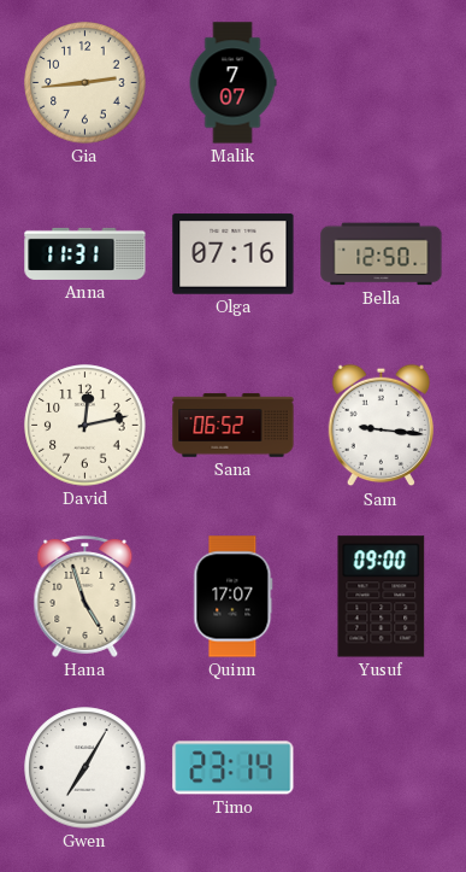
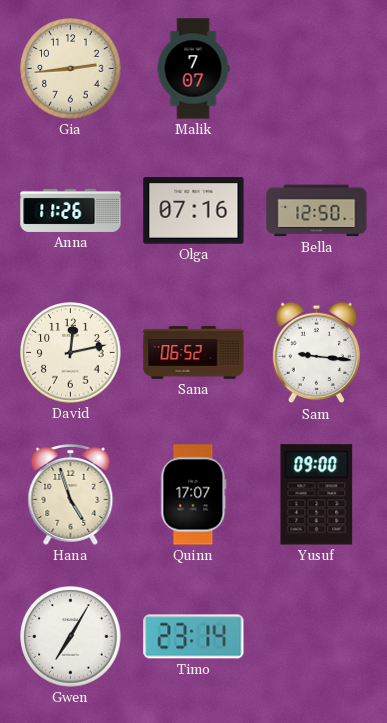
Anna: 11:31 -> 11:26 (71, 210)
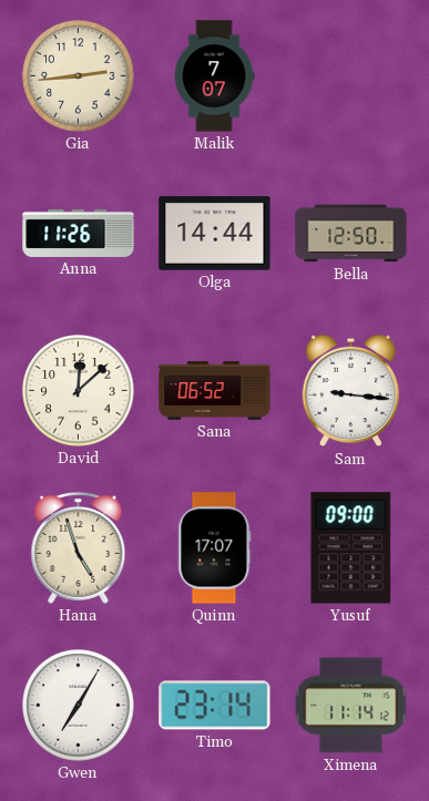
Olga: 07:16 -> 14:44 (215, 234)
David: 12:13 -> 12:08 (79, 391)
Ximena: none -> 11:14 (351, 706)
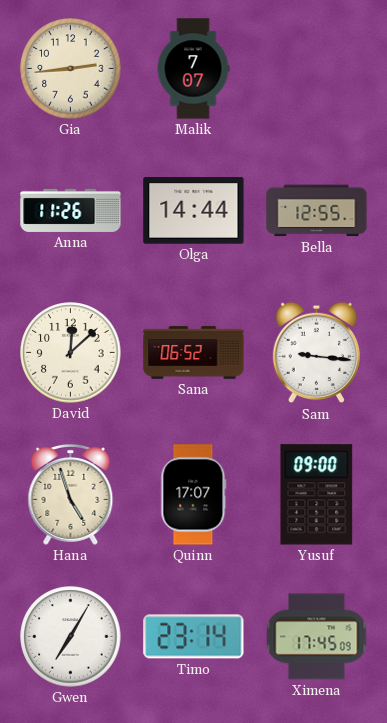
Bella: 12:50 -> 12:55 (317, 211)
Ximena: 11:14 -> 17:45 (317, 637)
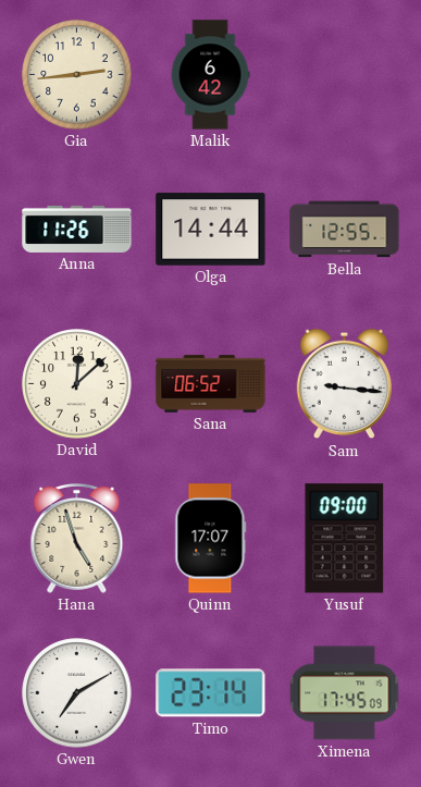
Malik: 7:07 -> 6:42 (210, 75)
Gwen: 7:05 -> 7:10 (77, 693)
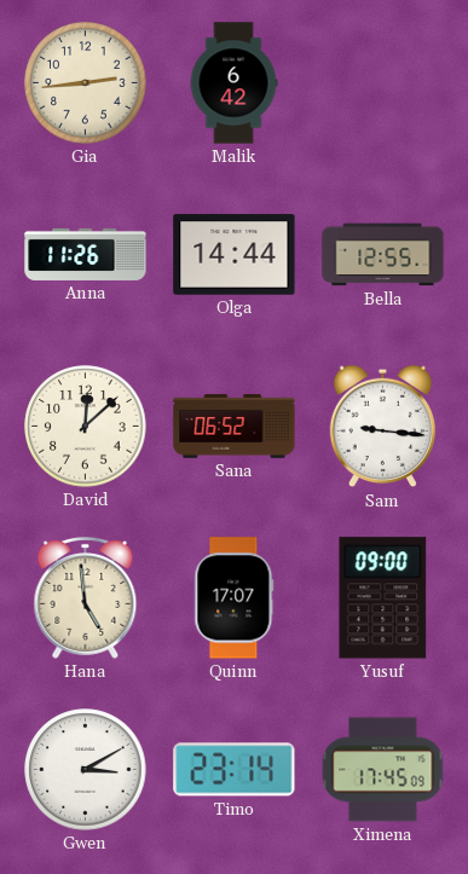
Hana: 4:57 -> 4:59 (86, 597)
Gwen: 7:10 -> 3:10 (86, 770)
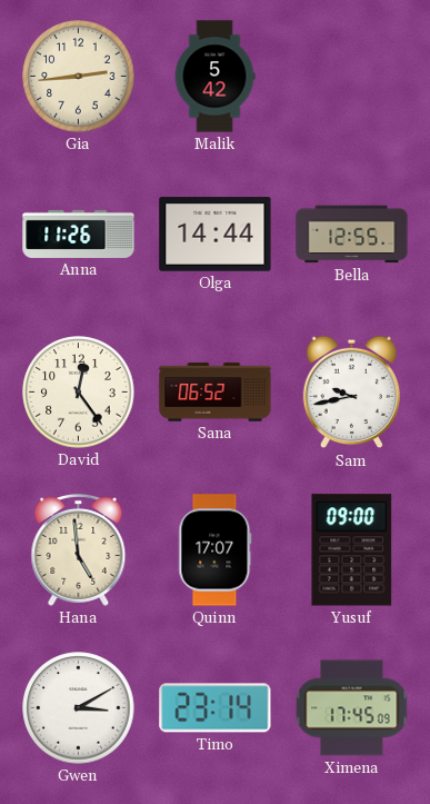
Malik: 6:42 -> 5:42 (214, 77)
David: 12:08 -> 12:24 (79, 393)
Sam: 9:16 -> 9:43 (351, 393)
